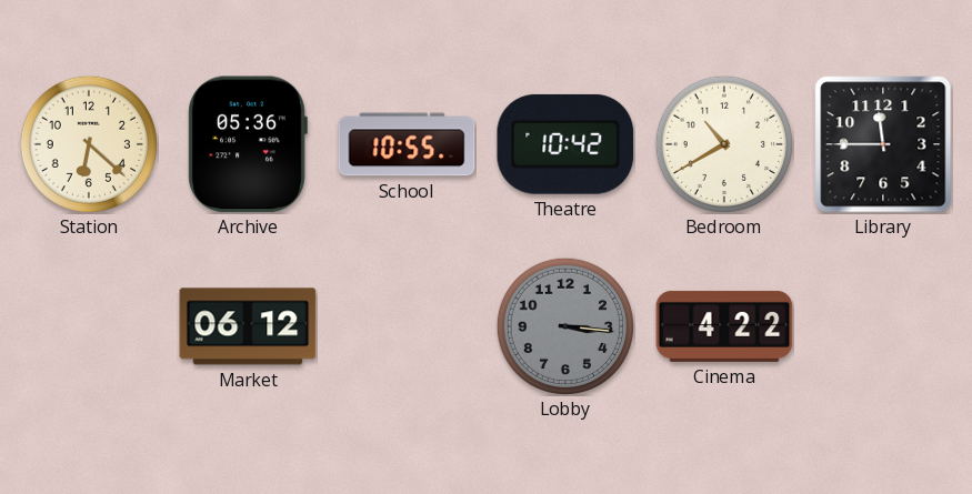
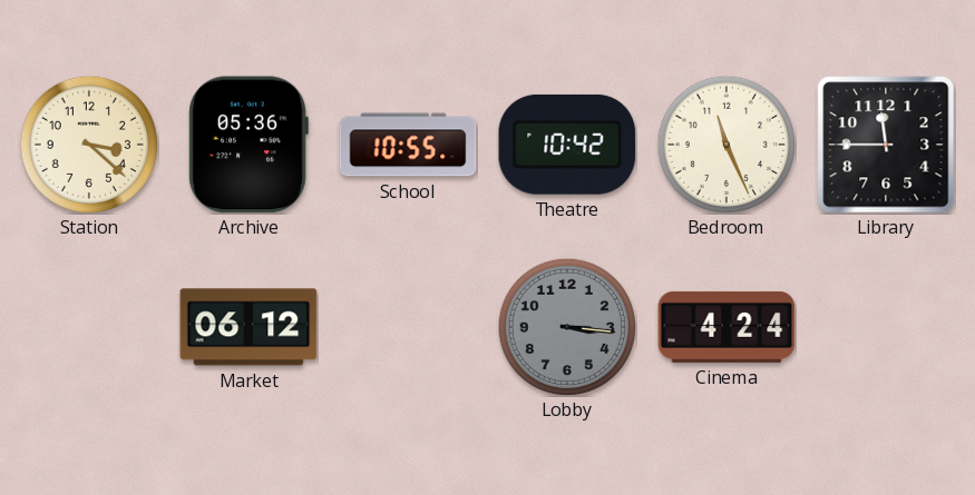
Station: 6:22 -> 3:22 (89, 145)
Bedroom: 10:40 -> 11:26 (727, 145)
Cinema: 4:22 -> 4:24 (727, 327)
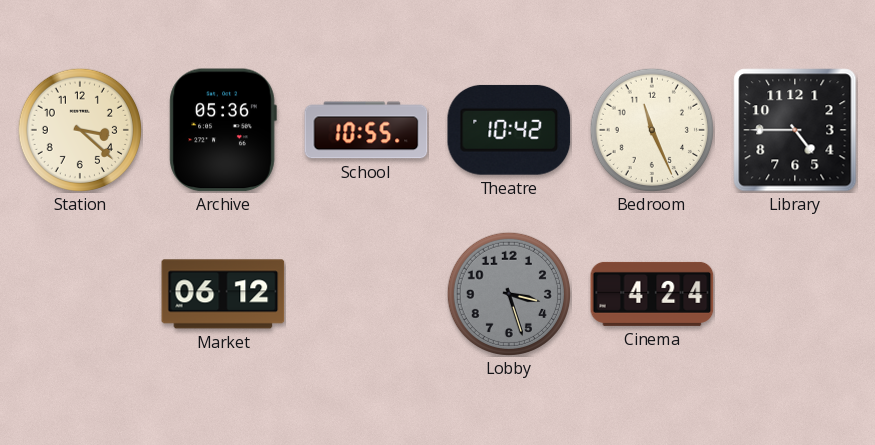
Library: 11:45 -> 4:45 (795, 130)
Lobby: 3:16 -> 3:27 (509, 294)
